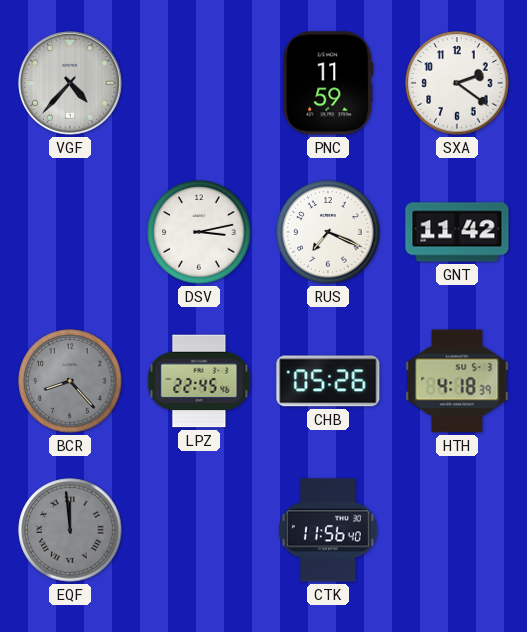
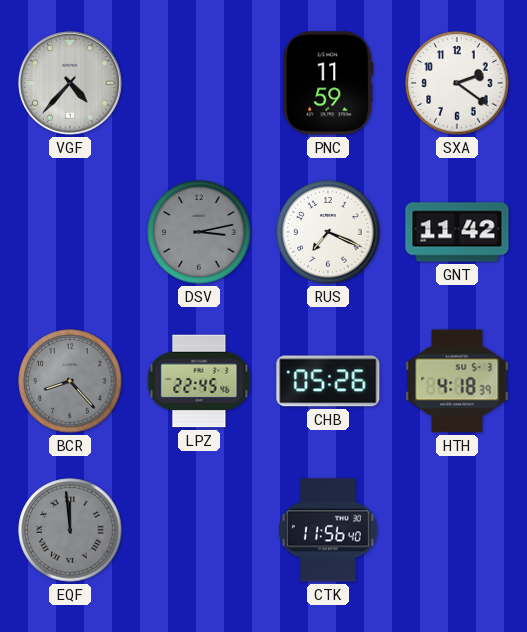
DSV dial: white -> grey (199, 232)
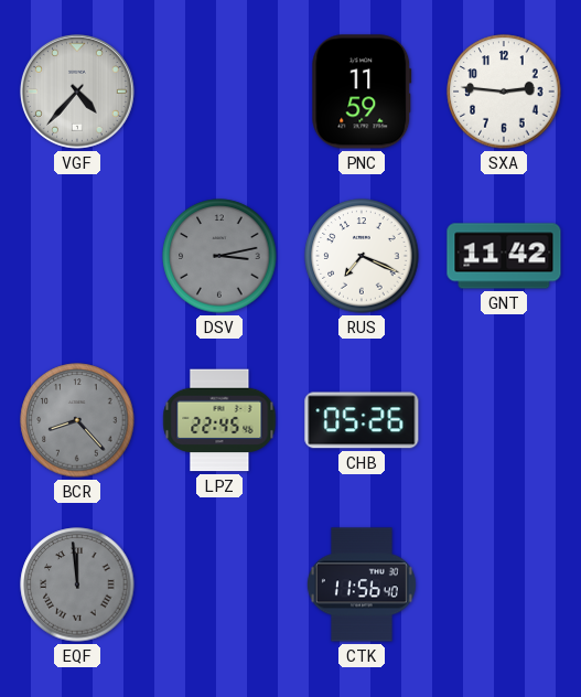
SXA: 2:21 -> 2:46 (504, 92)
HTH: 4:18 -> none (457, 381)
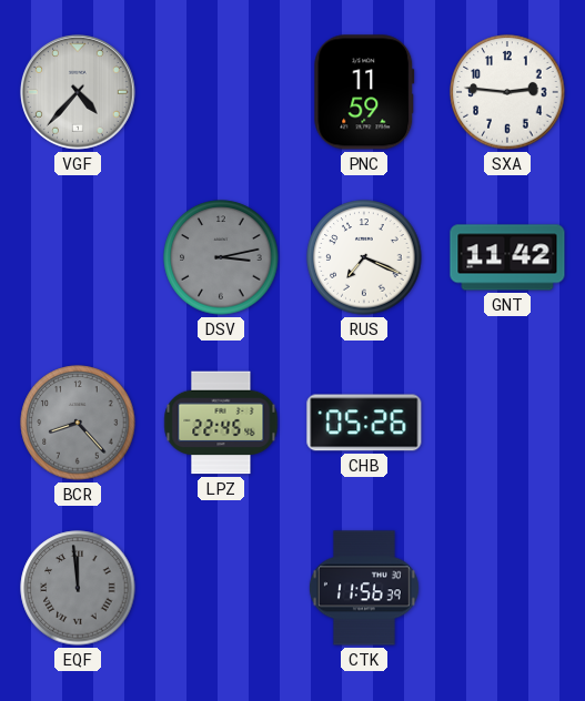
CTK: 11:56:40 -> 11:56:39 (364, 588)
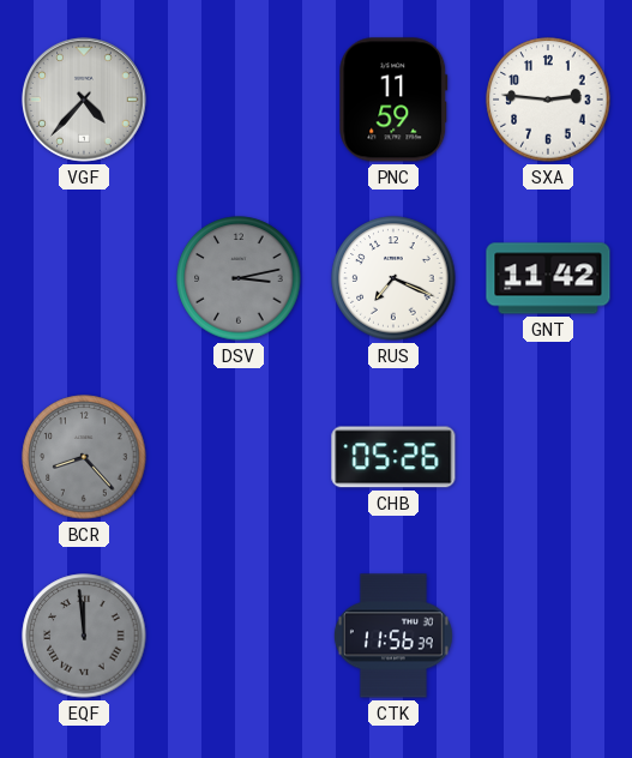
LPZ: 22:45 -> none (221, 423)
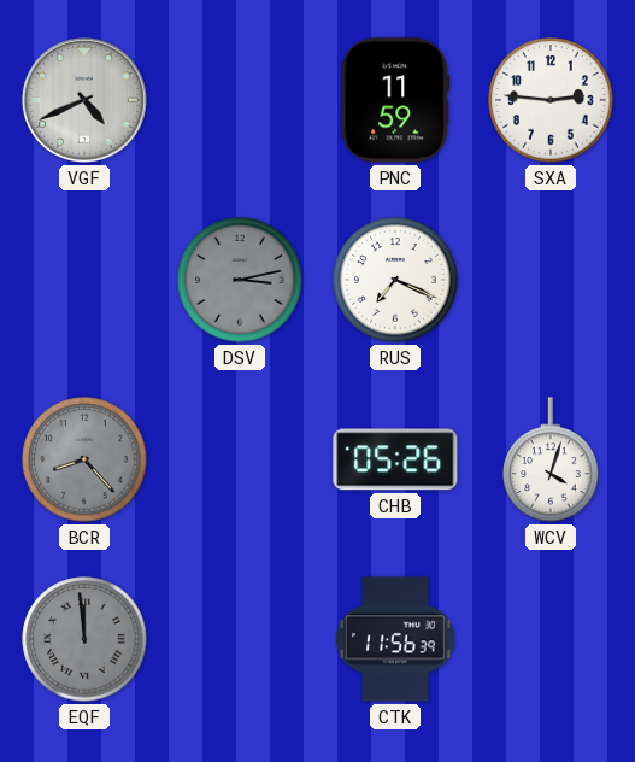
VGF: 4:37 -> 4:41 (84, 100)
GNT: 11:42 -> none (548, 278)
WCV: none -> 4:03 (551, 459)
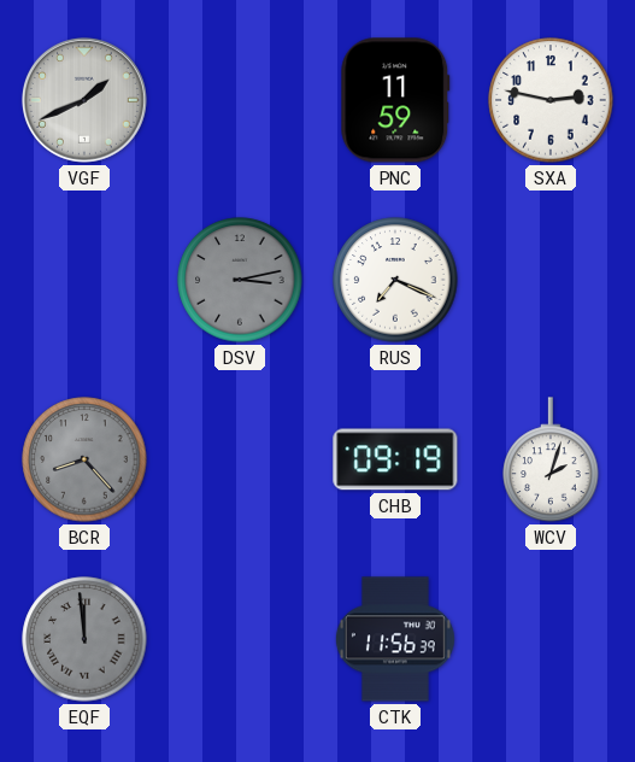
VGF: 4:41 -> 1:41 (84, 100)
SXA: 2:46 -> 2:47 (551, 100)
CHB: 05:26 -> 09:19 (395, 459)
WCV: 4:03 -> 2:03 (551, 459)
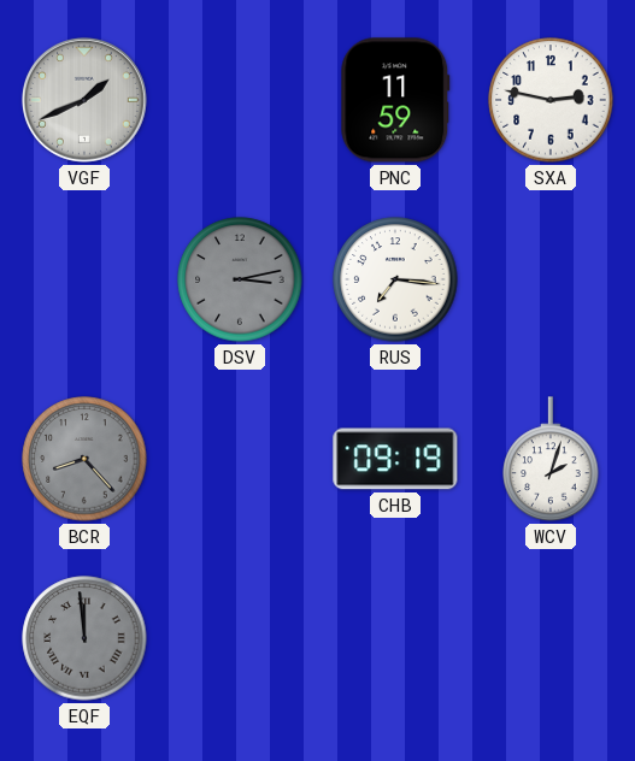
RUS: 7:19 -> 7:16 (395, 279)
CTK: 11:56 -> none (395, 639)
